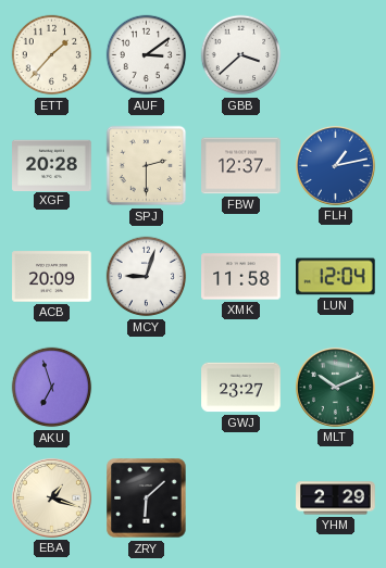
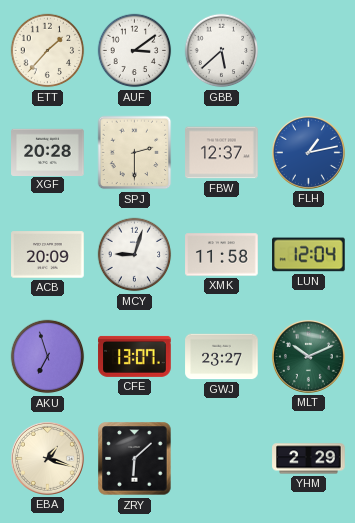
GBB: 3:38 -> 5:38 (222, 51)
CFE: none -> 13:07 (135, 356)
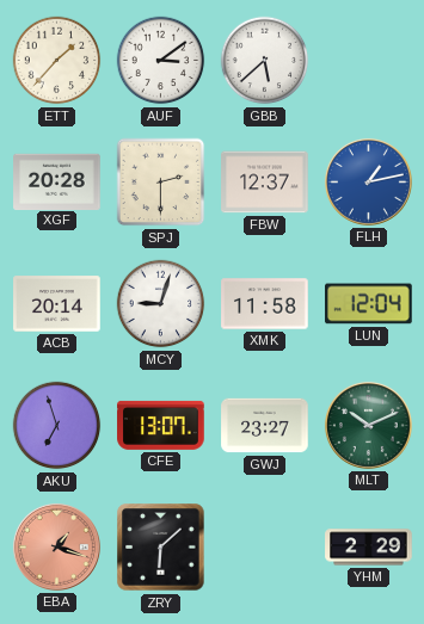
ACB: 20:09 -> 20:14 (57, 304)
EBA dial: cream -> salmon (56, 546)
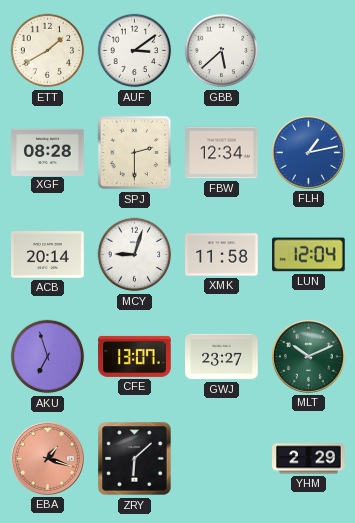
ETT: 1:37 -> 1:40 (48, 51)
XGF: 20:28 -> 08:28 (48, 152)
FBW: 12:37 -> 12:34 (222, 153)
